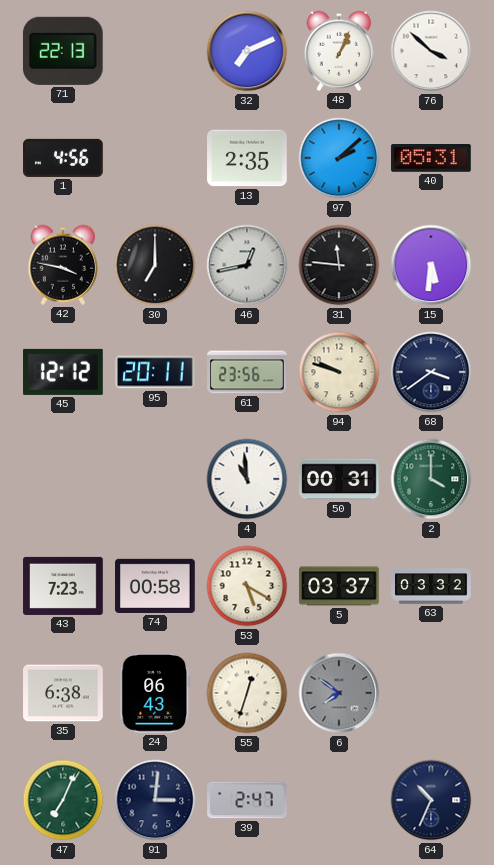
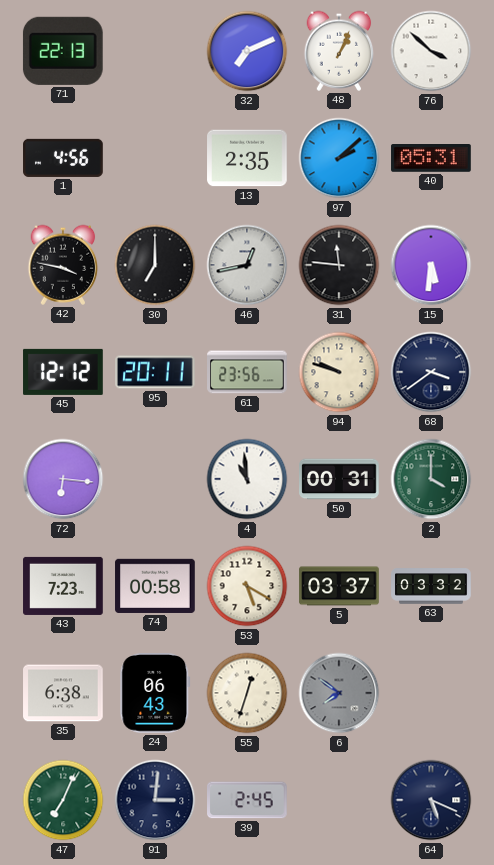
72: none -> 6:16 (63, 479)
39: 2:47 -> 2:45 (247, 800)
64: 10:34 -> 5:19 (431, 800)
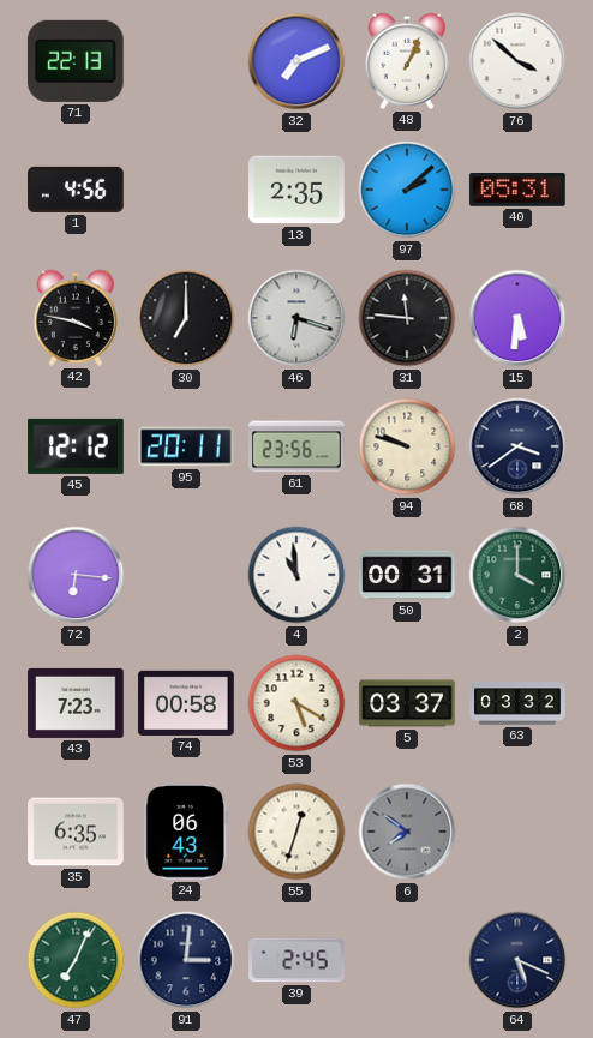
46: 12:43 -> 6:18 (296, 318)
35: 6:38 -> 6:35 (76, 832)
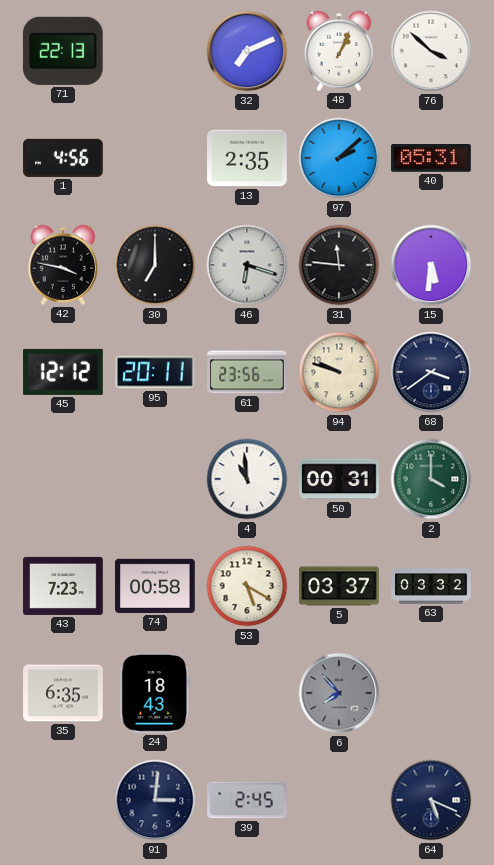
72: 6:16 -> none (76, 575)
24: 06:43 -> 18:43 (155, 694)
55: 12:33 -> none (296, 832)
6: 7:51 -> 7:53 (339, 693)
47: 7:04 -> none (76, 960)
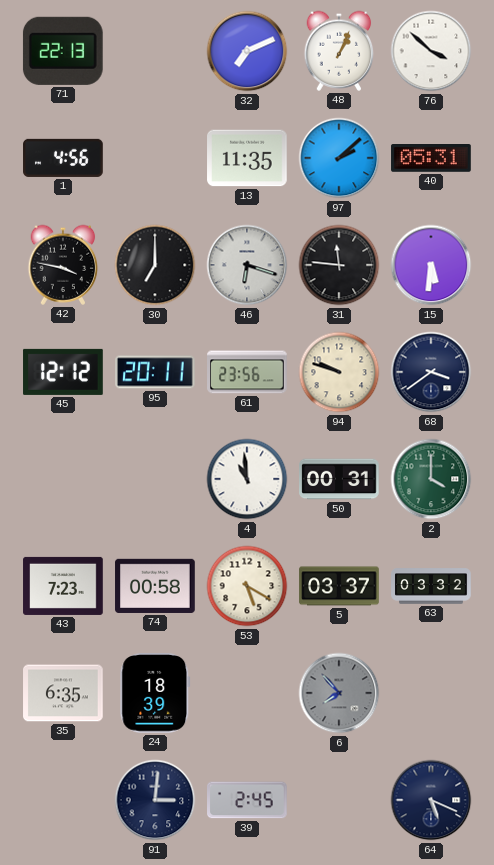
13: 2:35 -> 11:35 (247, 158)
24: 18:43 -> 18:39 (155, 694)
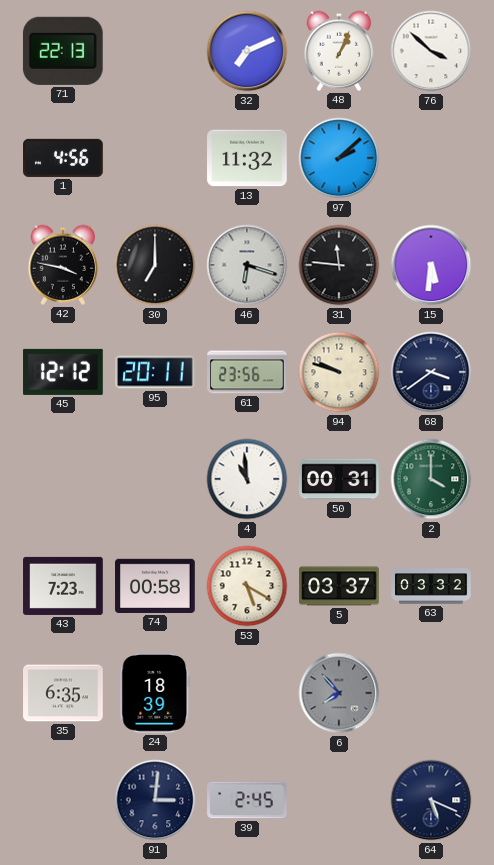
13: 11:35 -> 11:32 (247, 158)
40: 05:31 -> none (431, 158)
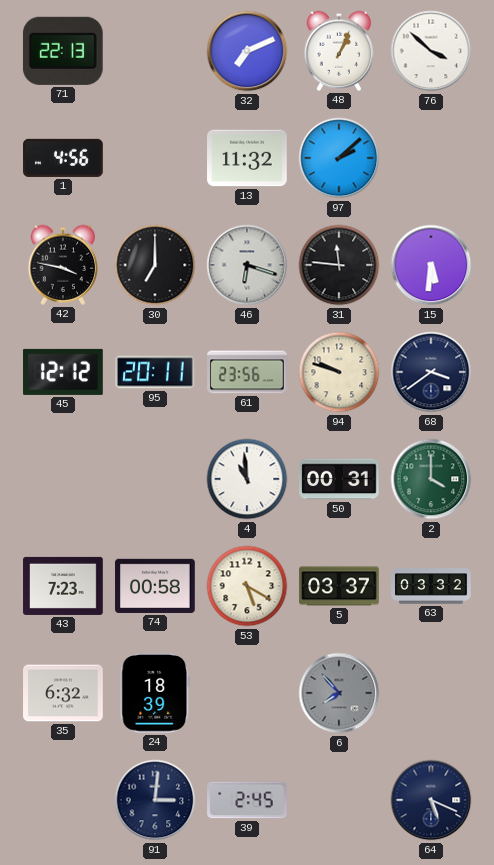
35: 6:35 -> 6:32 (63, 693)
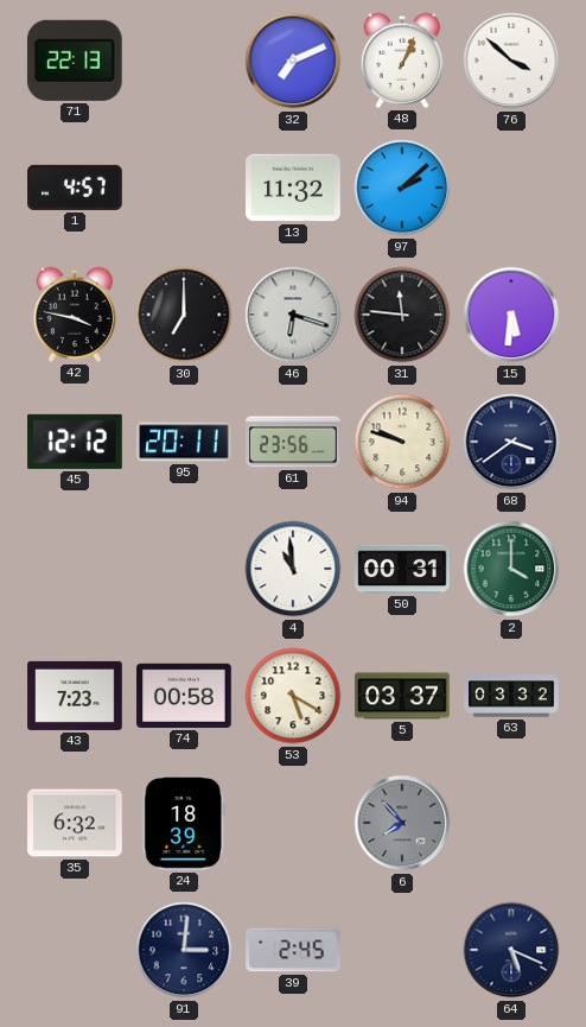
1: 4:56 -> 4:57 (75, 188)
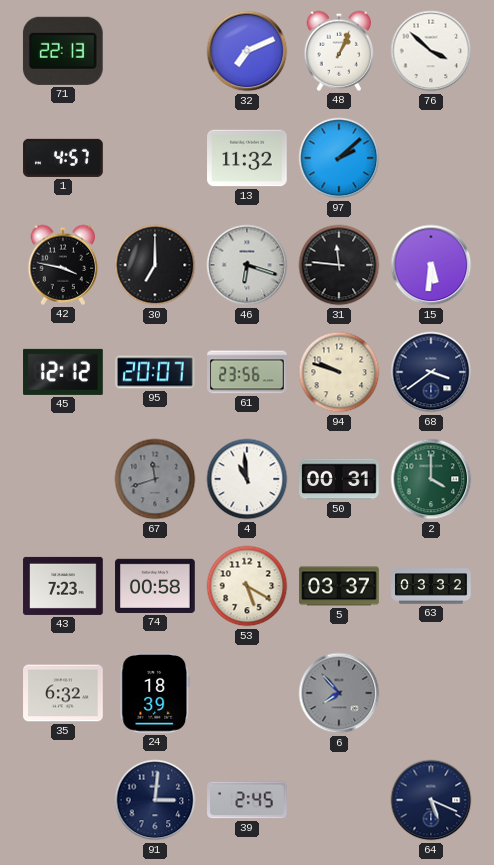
95: 20:11 -> 20:07 (155, 372)
67: none -> 11:42 (155, 479)
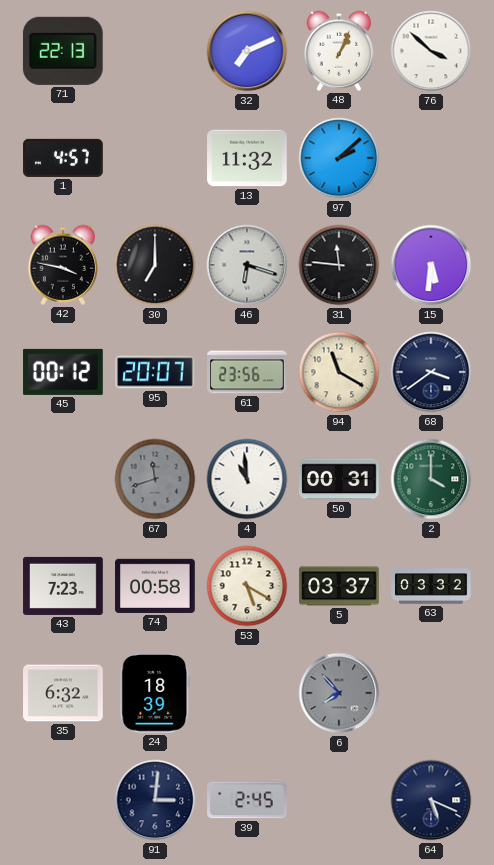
45: 12:12 -> 00:12 (63, 372)
94: 9:48 -> 11:20 (339, 372)
